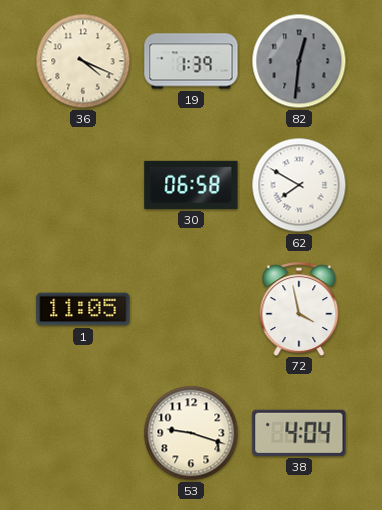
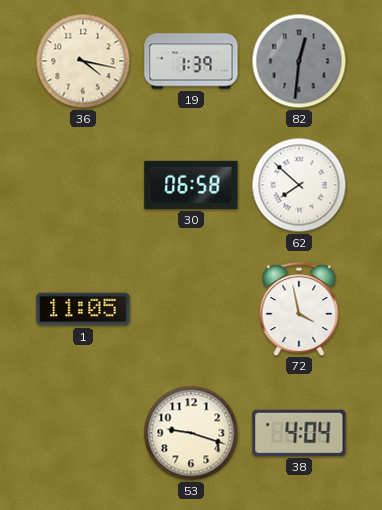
36: 4:19 -> 4:17 (83, 61)
62: 7:50 -> 7:52 (299, 185)
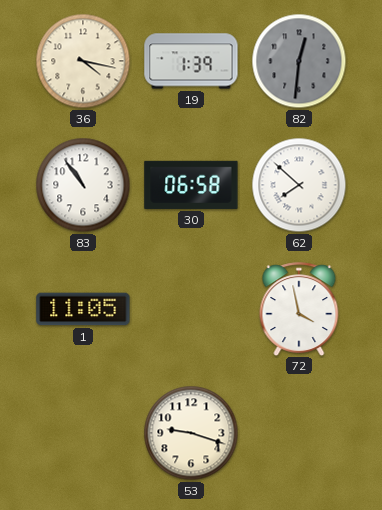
83: none -> 10:54 (83, 185)
38: 4:04 -> none (299, 433)
